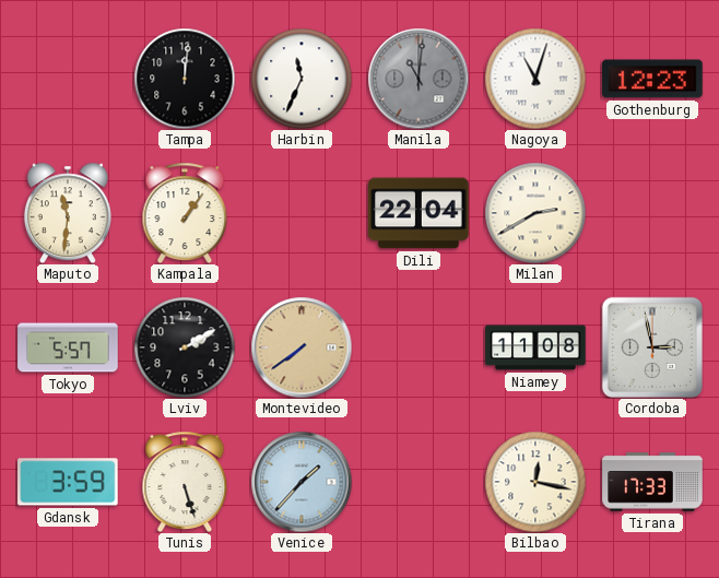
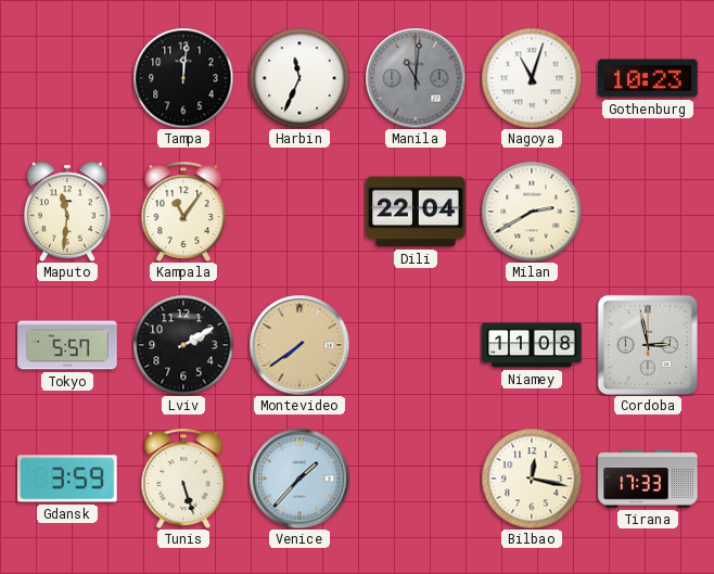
Gothenburg: 12:23 -> 10:23 (648, 78)
Kampala: 1:06 -> 11:06 (183, 211)
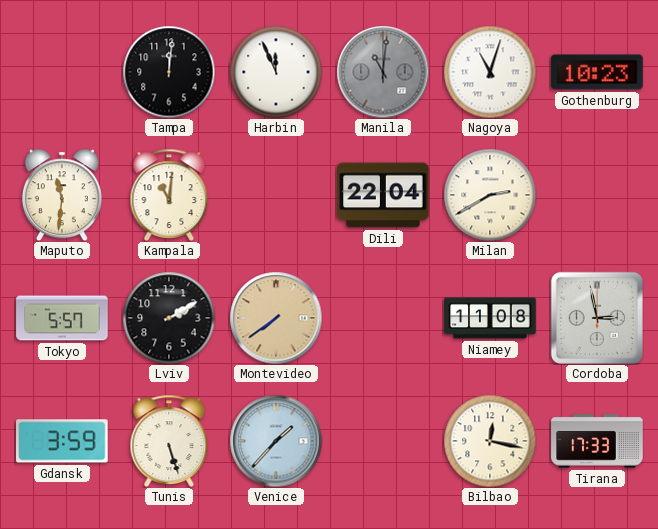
Harbin: 11:34 -> 11:56 (276, 72)
Kampala: 11:06 -> 11:01 (169, 194)
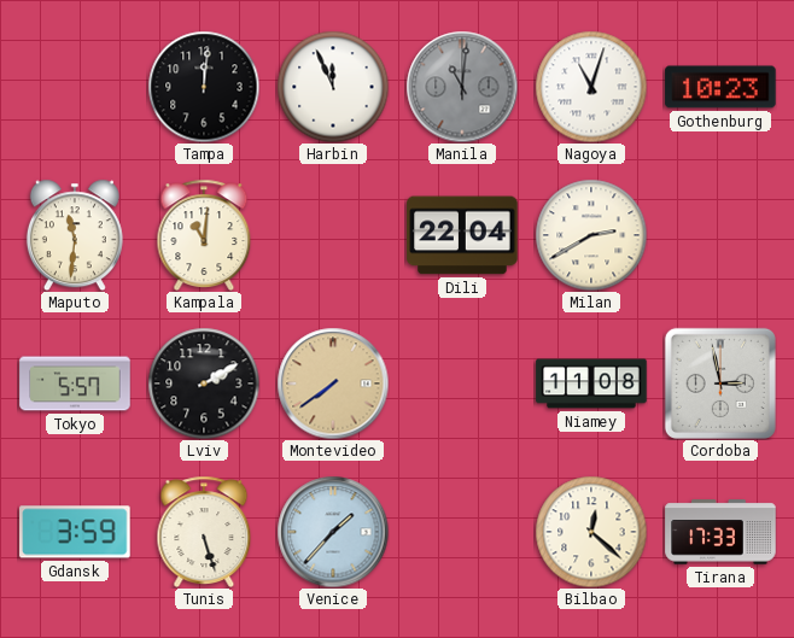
Bilbao: 12:17 -> 12:22 (591, 532)
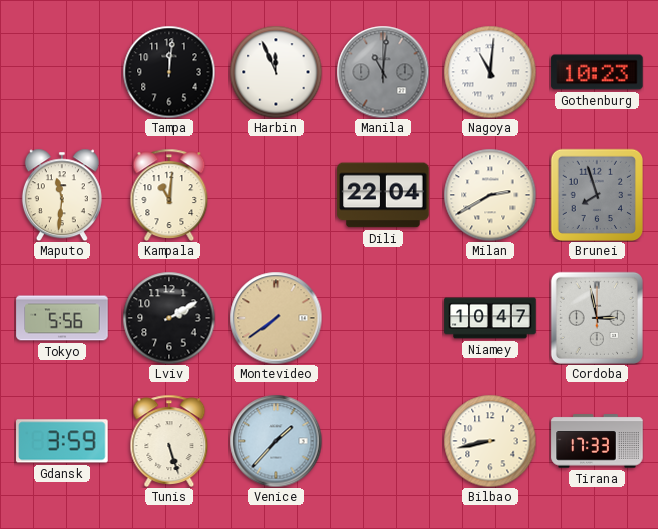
Nagoya: 11:03 -> 11:01 (490, 72)
Brunei: none -> 7:57 (596, 194)
Tokyo: 5:57 -> 5:56 (62, 318)
Niamey: 11:08 -> 10:47 (490, 318)
Bilbao: 12:22 -> 8:43 (490, 441)
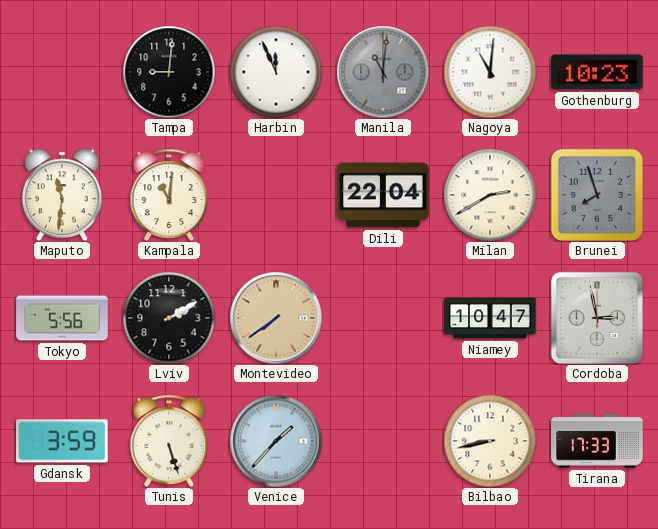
Tampa: 12:01 -> 9:01 (169, 72)
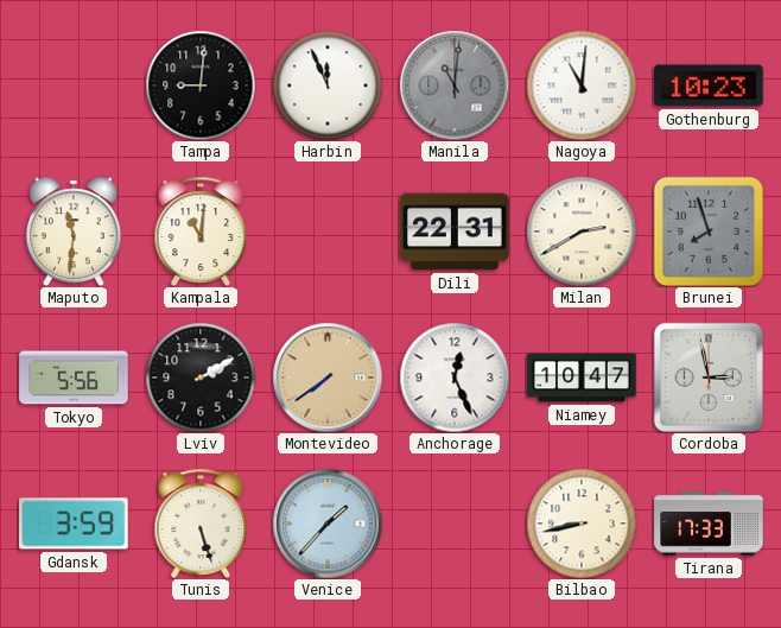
Dili: 22:04 -> 22:31 (455, 231)
Anchorage: none -> 12:26 (455, 378)
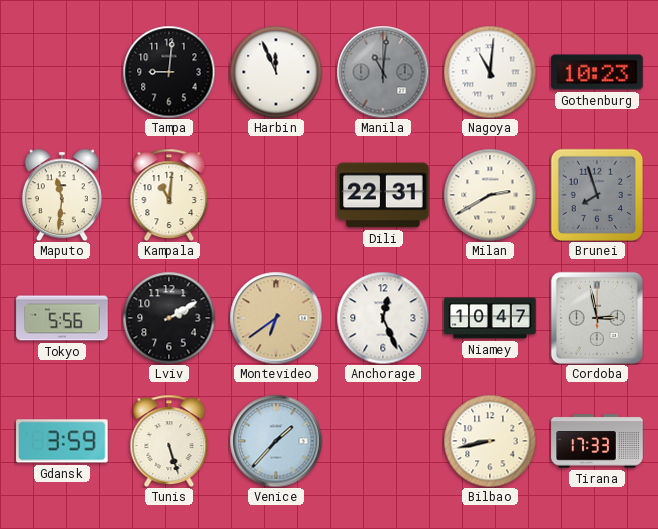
Montevideo: 7:39 -> 6:39 (276, 318)
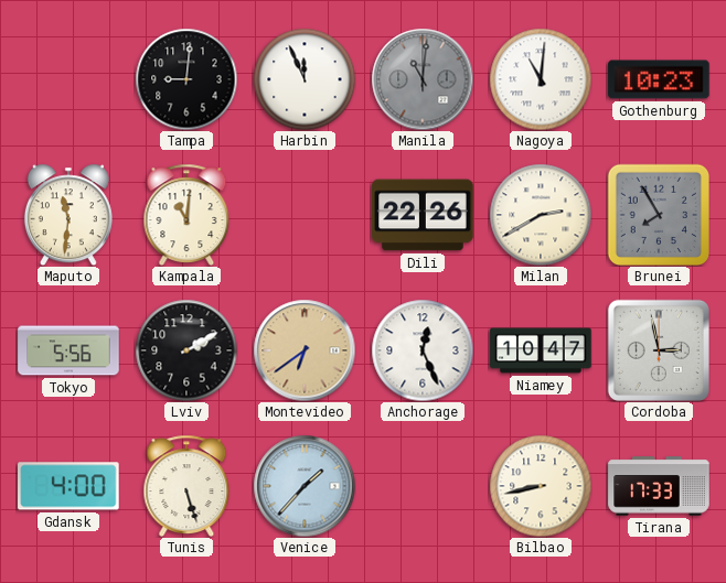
Dili: 22:31 -> 22:26 (423, 215)
Brunei: 7:57 -> 7:55 (658, 214)
Gdansk: 3:59 -> 4:00 (68, 486)
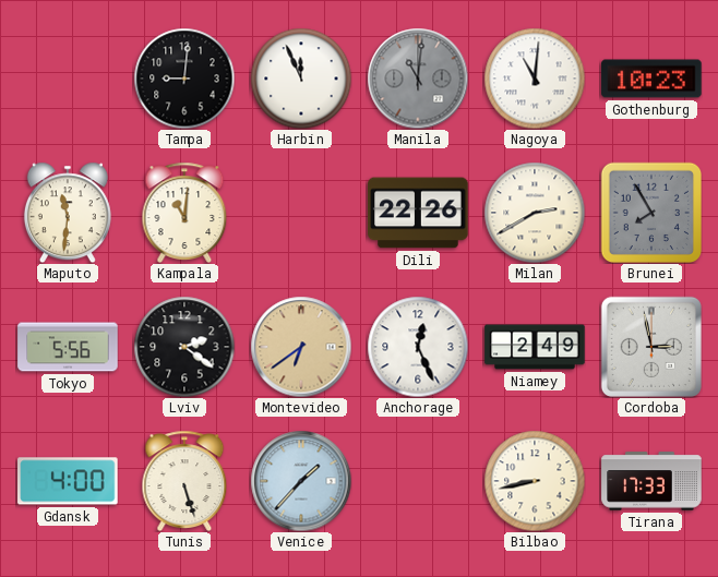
Lviv: 2:10 -> 2:21 (184, 347)
Niamey: 10:47 -> 2:49 (535, 347)
